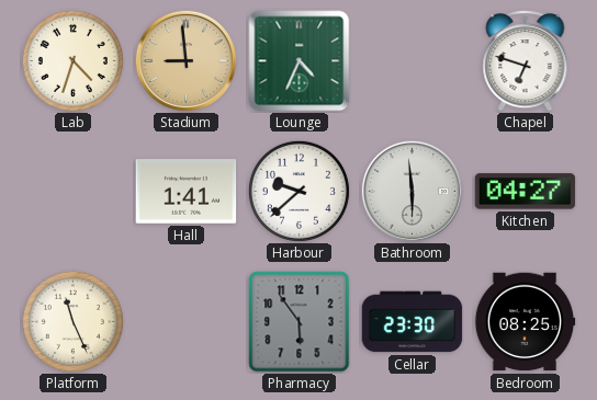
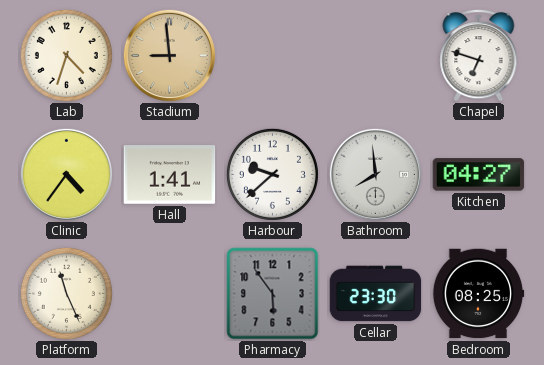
Lounge: 4:34 -> none (300, 61)
Clinic: none -> 4:36 (66, 174)
Bathroom: 5:59 -> 7:59 (375, 174)
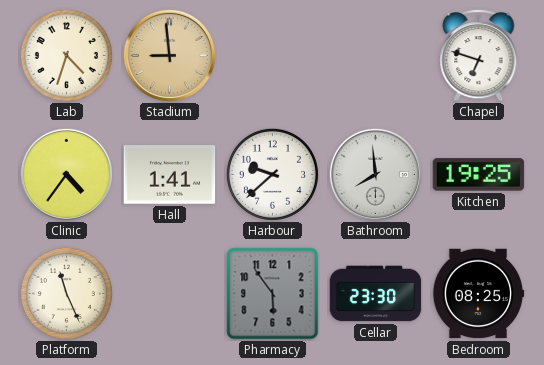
Kitchen: 04:27 -> 19:25 (479, 175)
